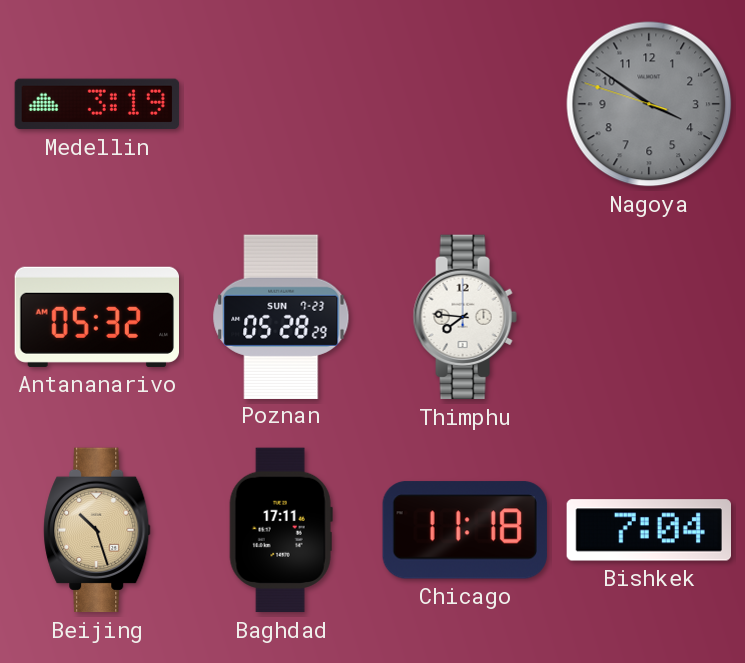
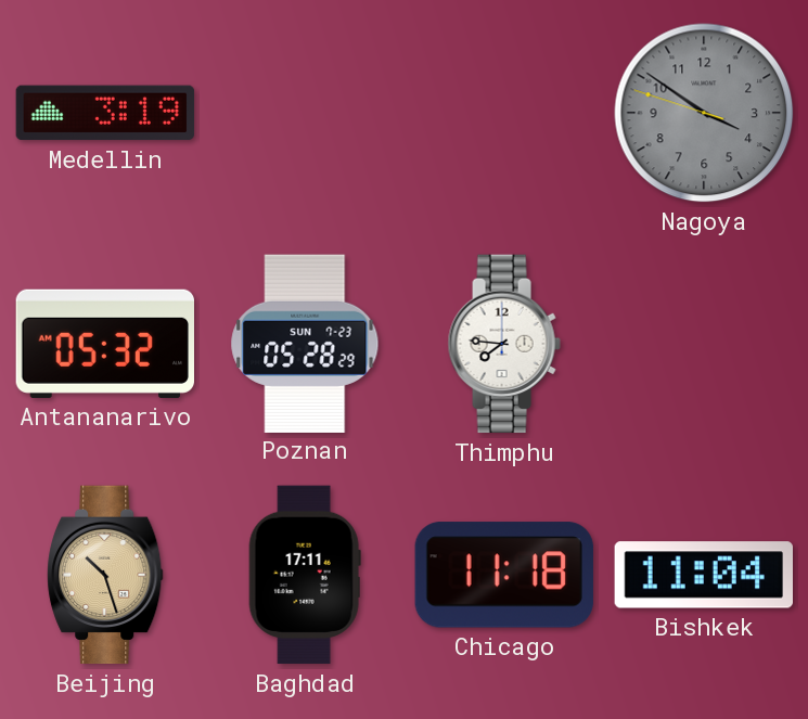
Bishkek: 7:04 -> 11:04 (703, 575)
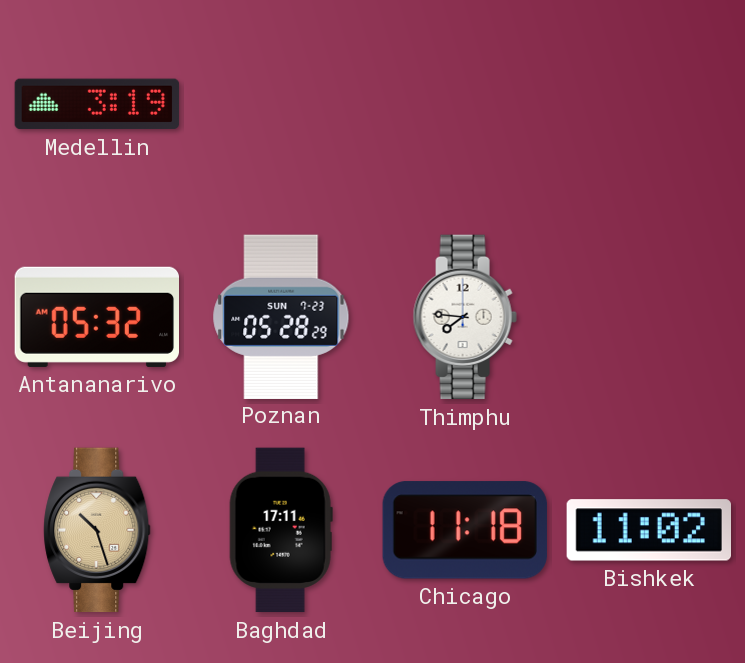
Nagoya: 3:50 -> none (704, 113)
Bishkek: 11:04 -> 11:02 (648, 530)
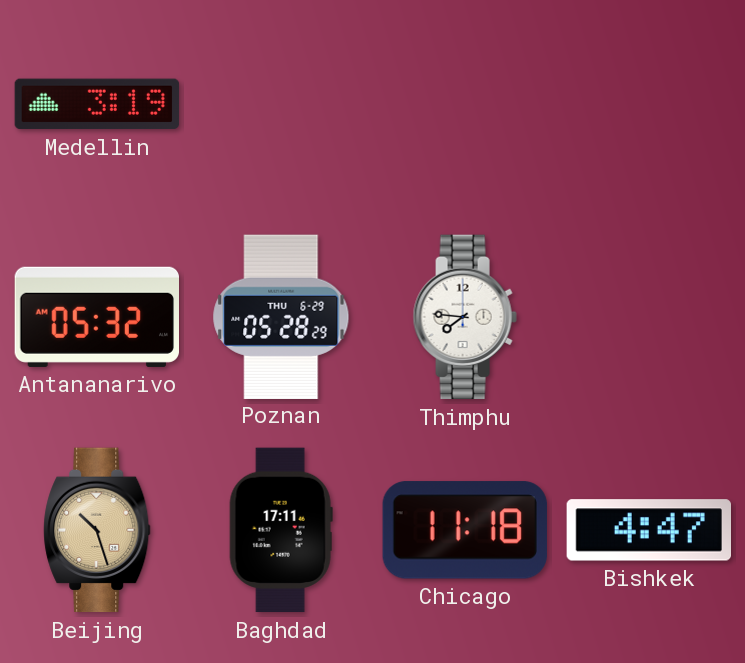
Poznan date: SUN 7-23 -> THU 6-29 (281, 316)
Bishkek: 11:02 -> 4:47 (648, 530)
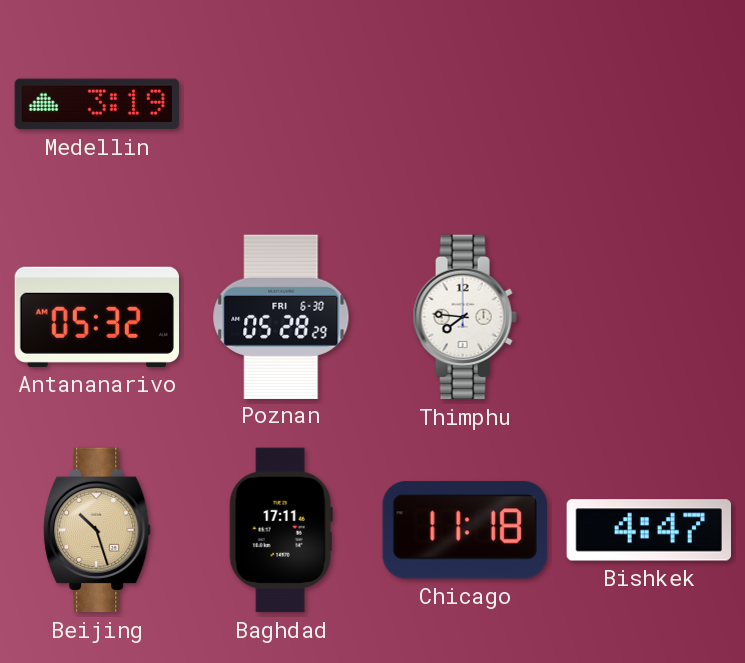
Poznan date: THU 6-29 -> FRI 6-30 (281, 316)
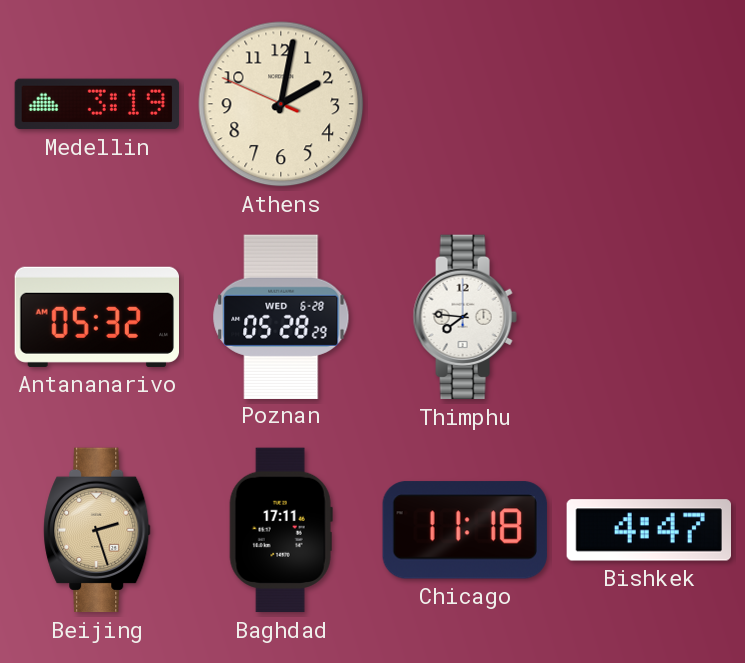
Athens: none -> 2:01 (281, 104)
Poznan date: FRI 6-30 -> WED 6-28 (281, 316)
Beijing: 10:27 -> 2:27 (97, 530)
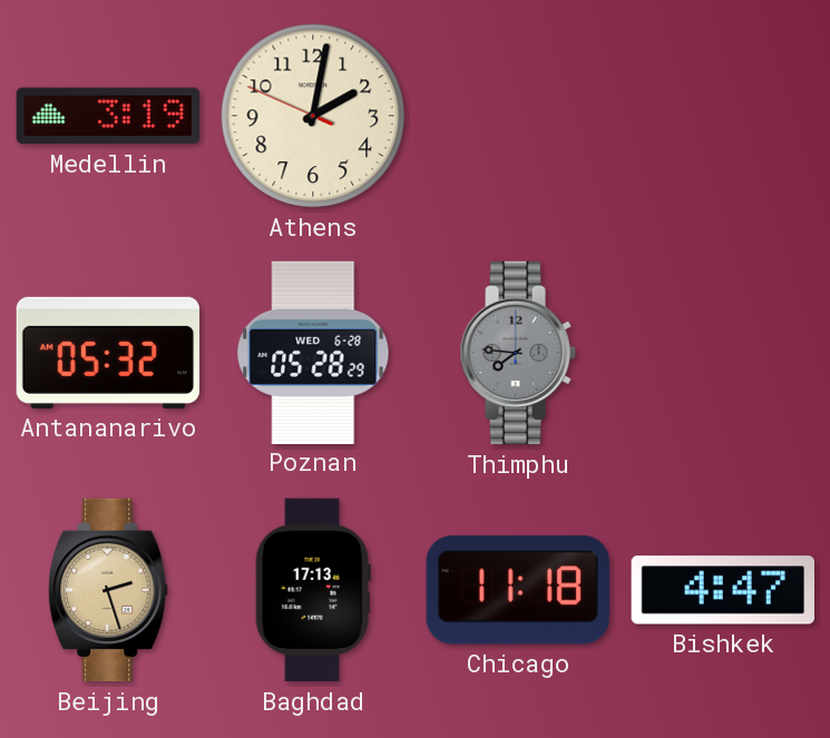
Thimphu dial: white -> grey (518, 353)
Baghdad: 17:11 -> 17:13 (313, 590)
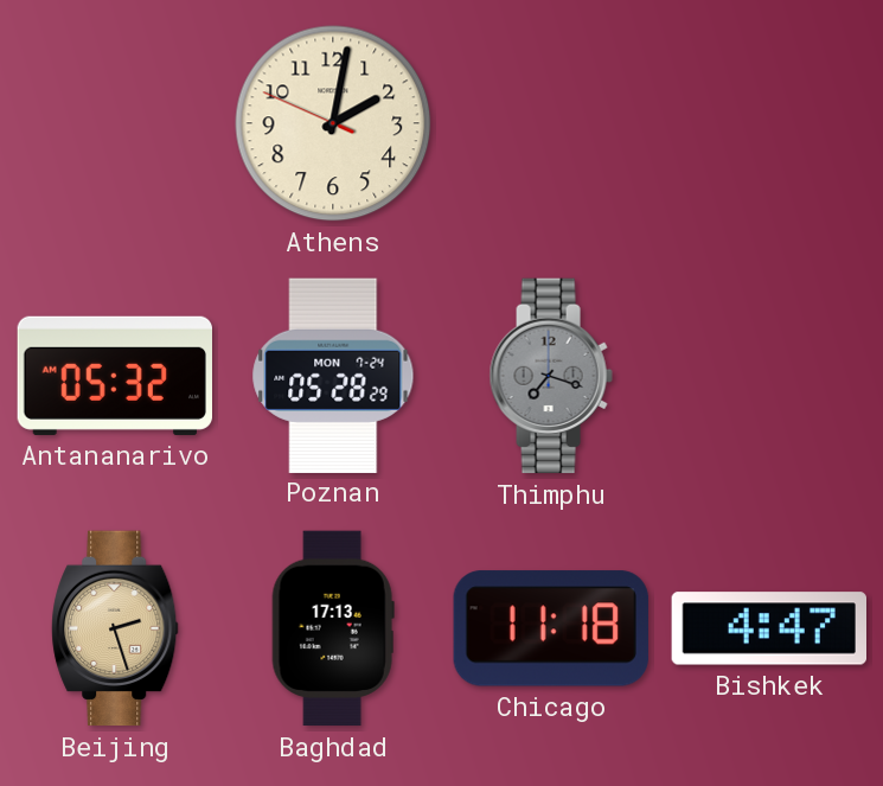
Medellin: 3:19 -> none (108, 116)
Poznan date: WED 6-28 -> MON 7-24 (333, 375)
Thimphu: 7:46 -> 7:18 (551, 376)
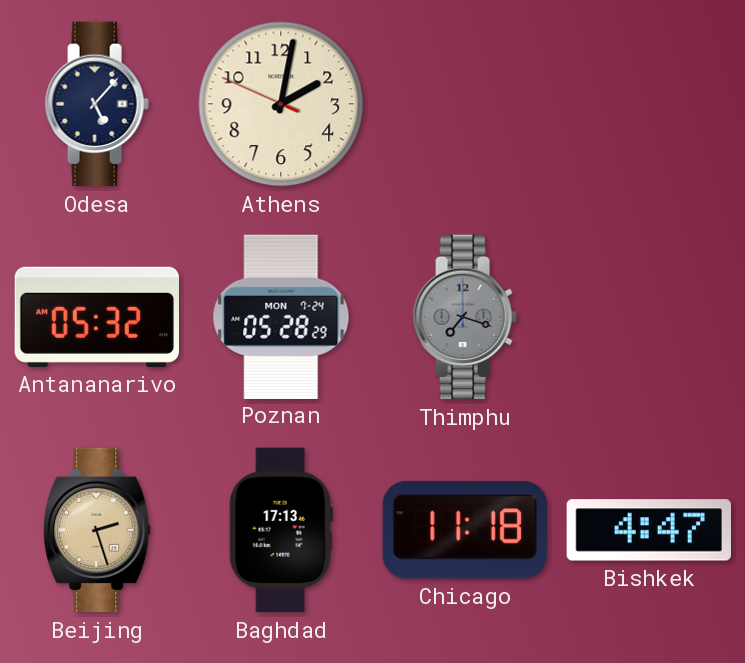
Odesa: none -> 5:07 (97, 104)
